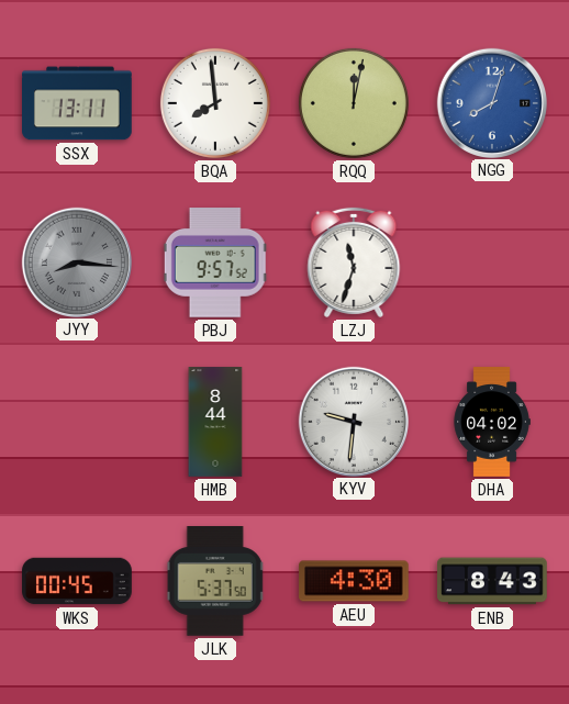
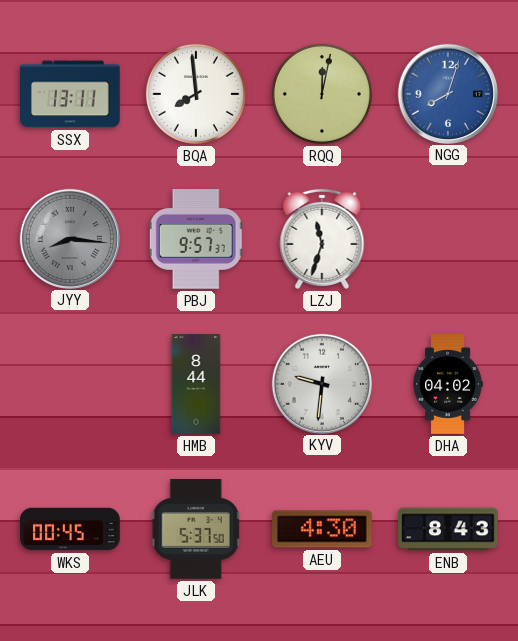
PBJ: 9:57:52 -> 9:57:37 (196, 240)
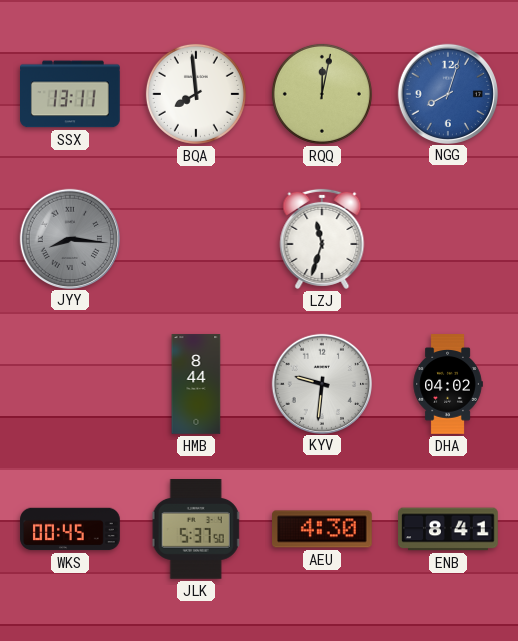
PBJ: 9:57 -> none (196, 240)
ENB: 8:43 -> 8:41 (448, 529)
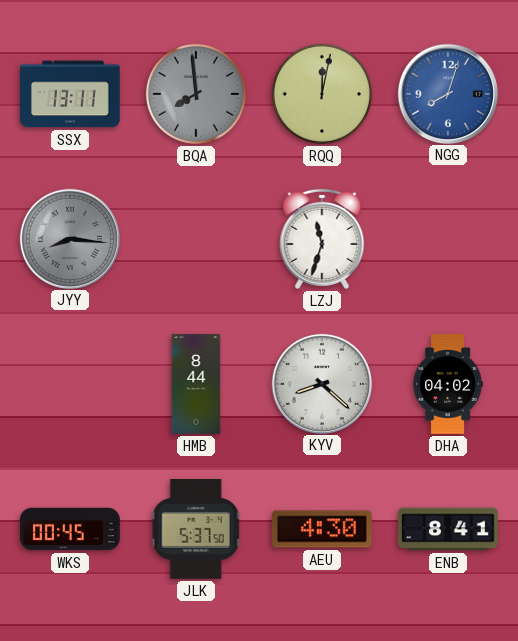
BQA dial: white -> grey (196, 94)
KYV: 9:31 -> 8:22 (321, 383)
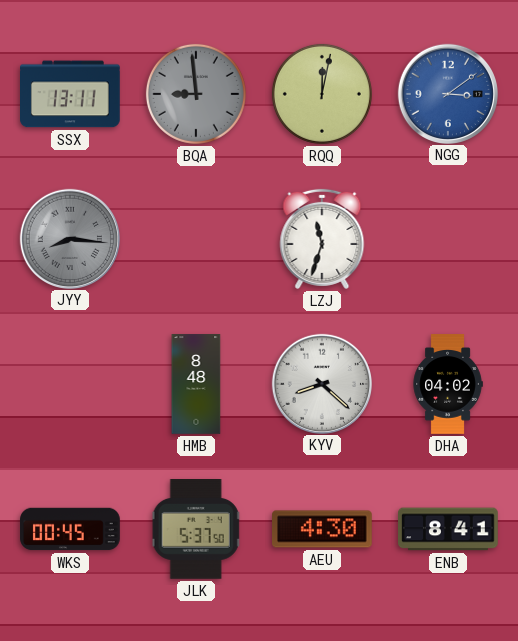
BQA: 7:59 -> 8:59 (196, 94)
NGG: 8:03 -> 3:09 (447, 93)
HMB: 8:44 -> 8:48 (196, 384)
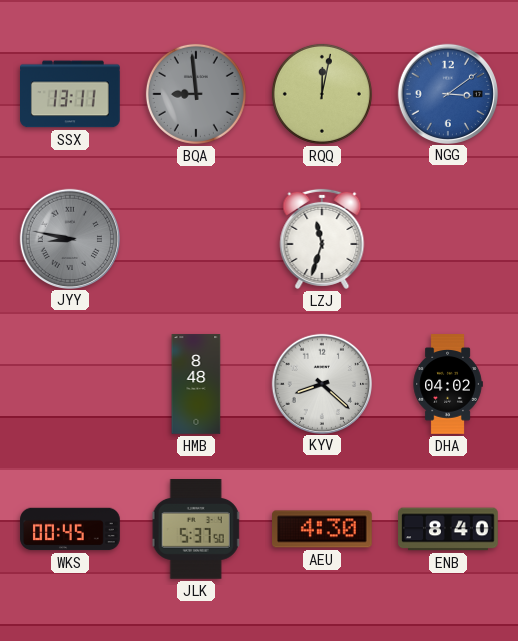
JYY: 8:16 -> 8:47 (69, 238)
ENB: 8:41 -> 8:40 (448, 529)
